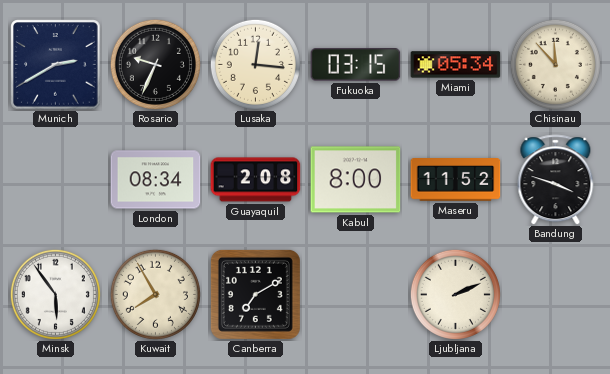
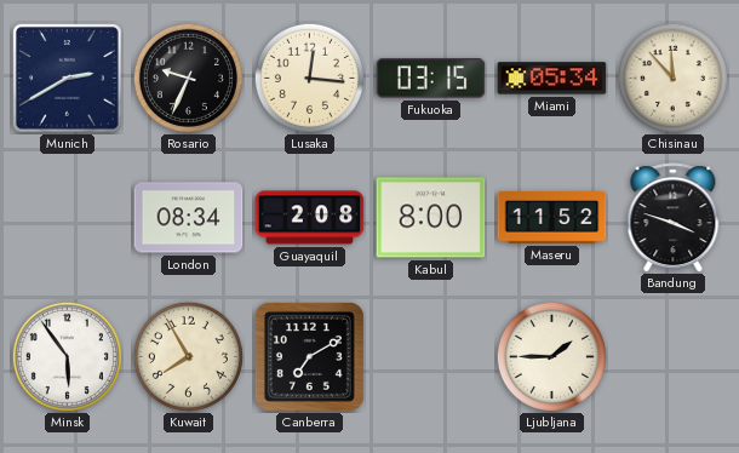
Ljubljana: 2:11 -> 1:45 (551, 356)
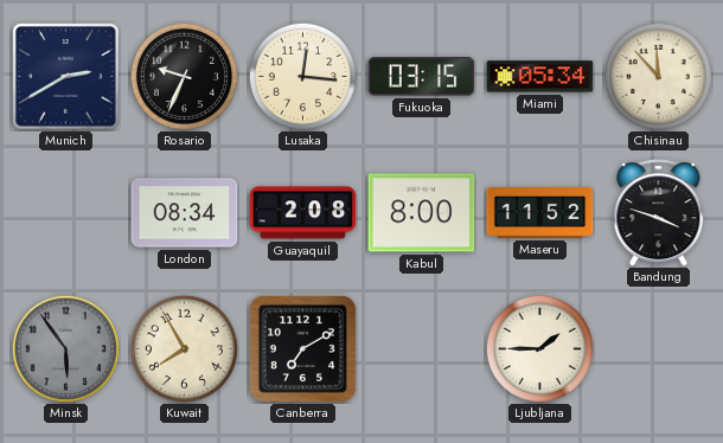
Minsk dial: white -> grey (65, 348)
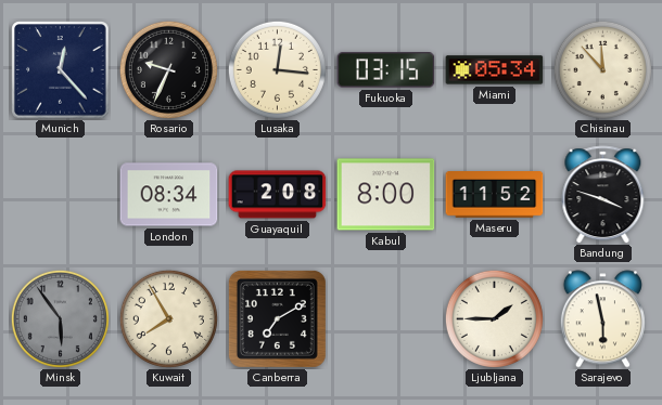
Munich: 2:40 -> 12:23 (61, 70)
Sarajevo: none -> 5:58 (602, 319)
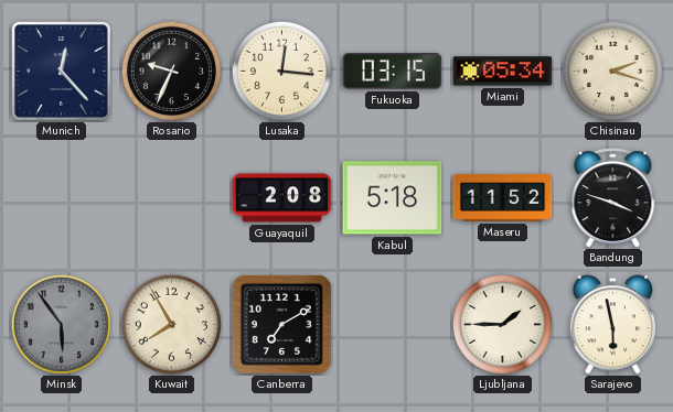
Chisinau: 11:53 -> 2:18 (612, 71)
London: 08:34 -> none (169, 195)
Kabul: 8:00 -> 5:18 (393, 198)
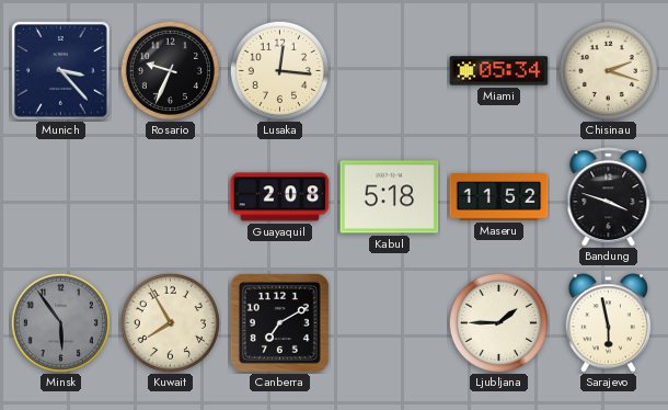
Munich: 12:23 -> 3:23 (61, 71)
Fukuoka: 03:15 -> none (393, 72)
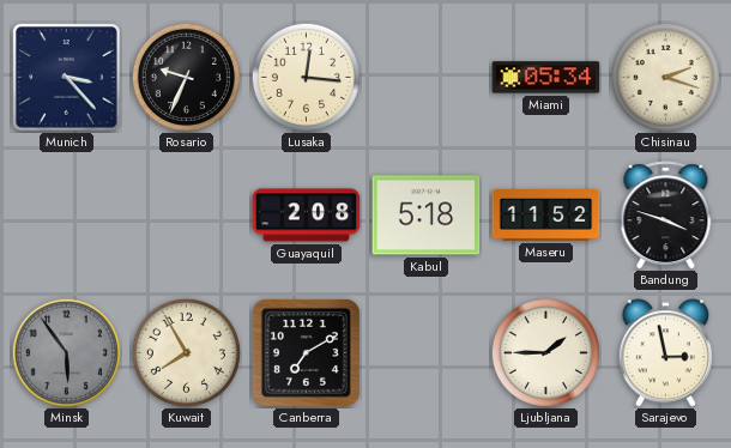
Sarajevo: 5:58 -> 2:58 (665, 353)
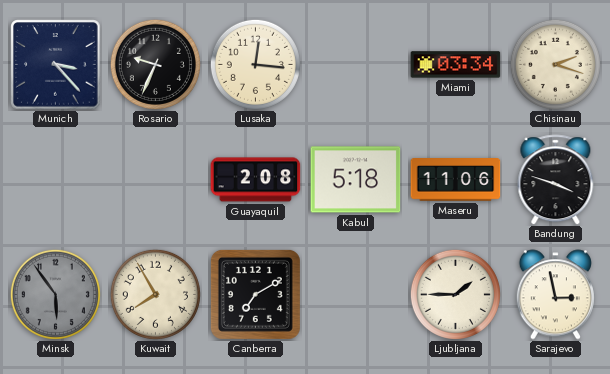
Miami: 05:34 -> 03:34 (456, 65)
Maseru: 11:52 -> 11:06 (456, 180)
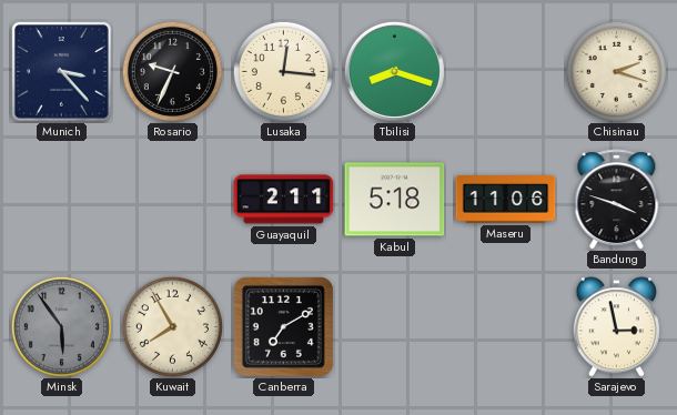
Tbilisi: none -> 8:18 (394, 71)
Miami: 03:34 -> none (456, 65)
Guayaquil: 2:08 -> 2:11 (284, 200)
Ljubljana: 1:45 -> none (455, 294)
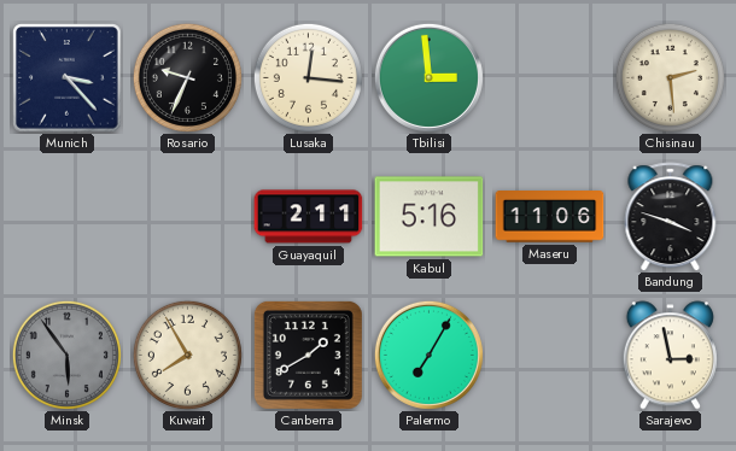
Tbilisi: 8:18 -> 2:59 (428, 77)
Chisinau: 2:18 -> 2:29 (670, 77)
Kabul: 5:18 -> 5:16 (430, 217)
Canberra: 7:10 -> 1:40 (308, 355)
Palermo: none -> 7:05 (428, 355)
